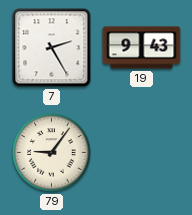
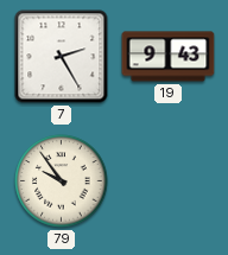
79: 9:06 -> 9:54 (62, 181)
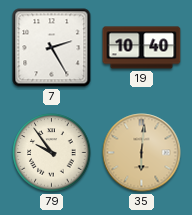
19: 9:43 -> 10:40 (142, 48)
35: none -> 6:01 (142, 153)
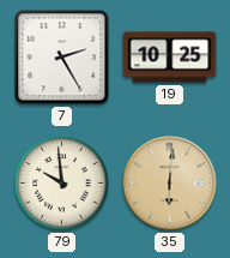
19: 10:40 -> 10:25 (170, 58)
79: 9:54 -> 9:59 (62, 184)
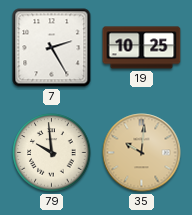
35: 6:01 -> 10:01 (142, 153)
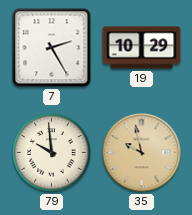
19: 10:25 -> 10:29 (142, 48)
35: 10:01 -> 9:58 (142, 153)
